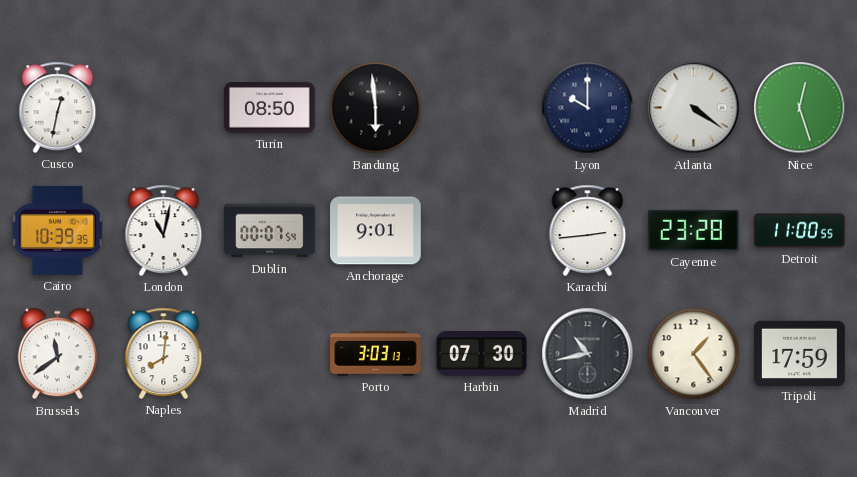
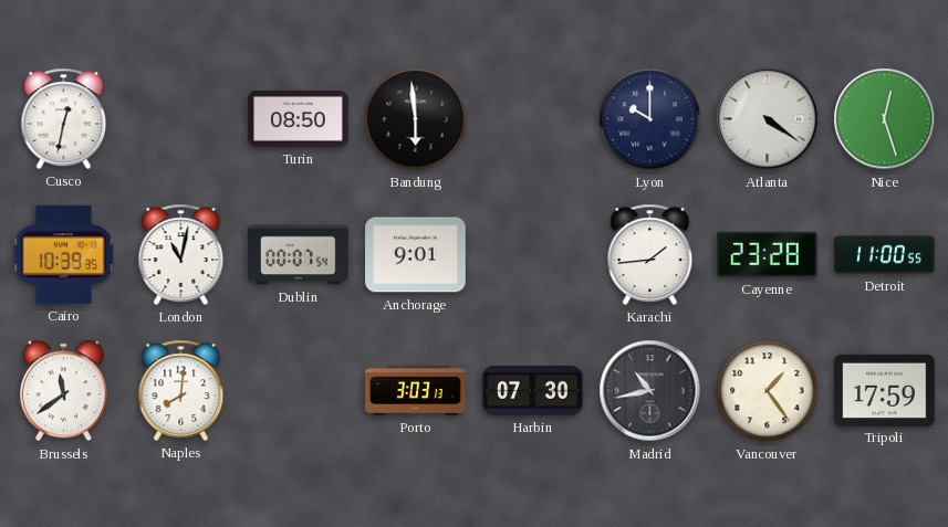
Karachi: 2:44 -> 1:44 (650, 254)
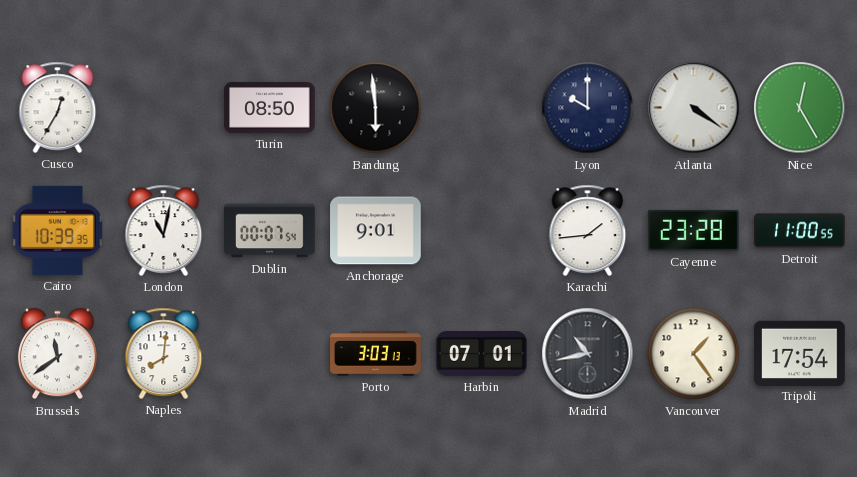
Cusco: 12:32 -> 12:35 (58, 107)
Nice: 12:27 -> 12:25 (800, 108)
Harbin: 07:30 -> 07:01 (482, 354)
Tripoli: 17:59 -> 17:54 (800, 353)
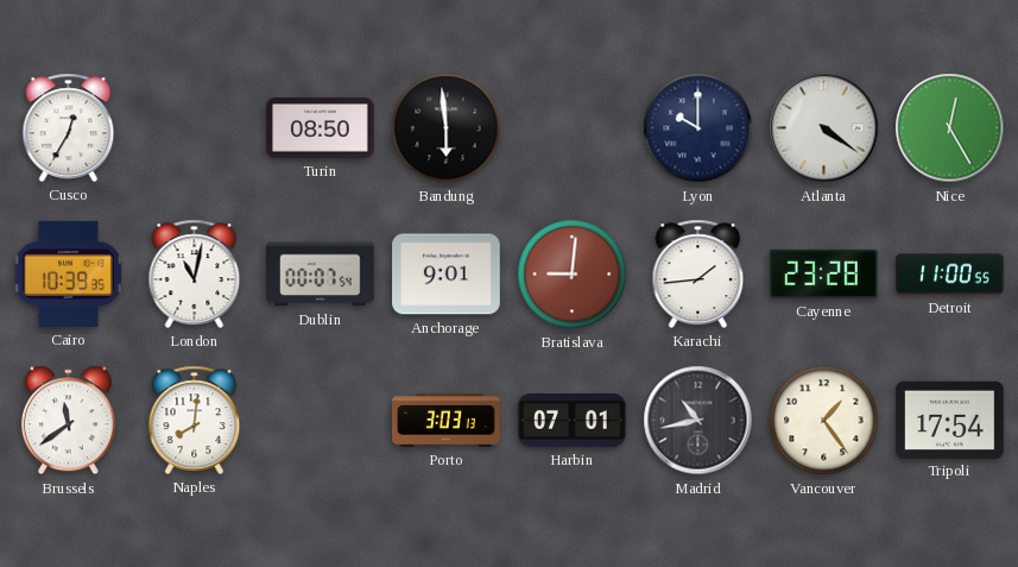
Bratislava: none -> 9:01 (573, 275)
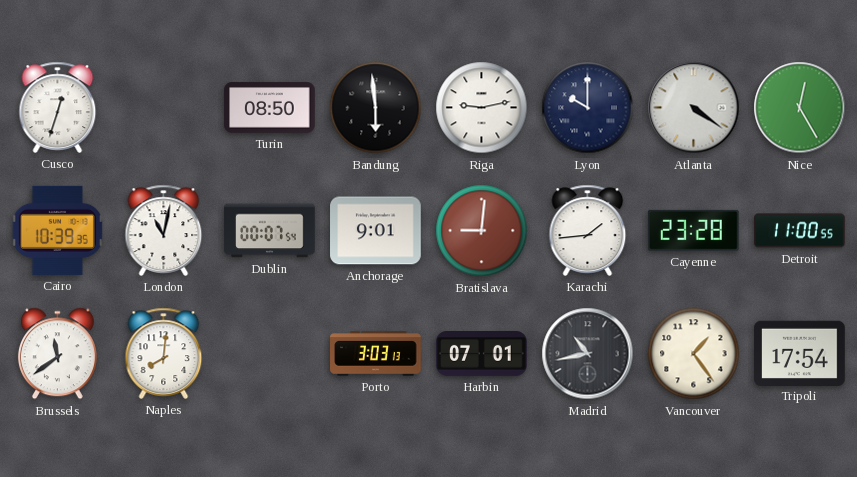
Cusco: 12:35 -> 12:33 (58, 107)
Riga: none -> 9:13 (482, 108)
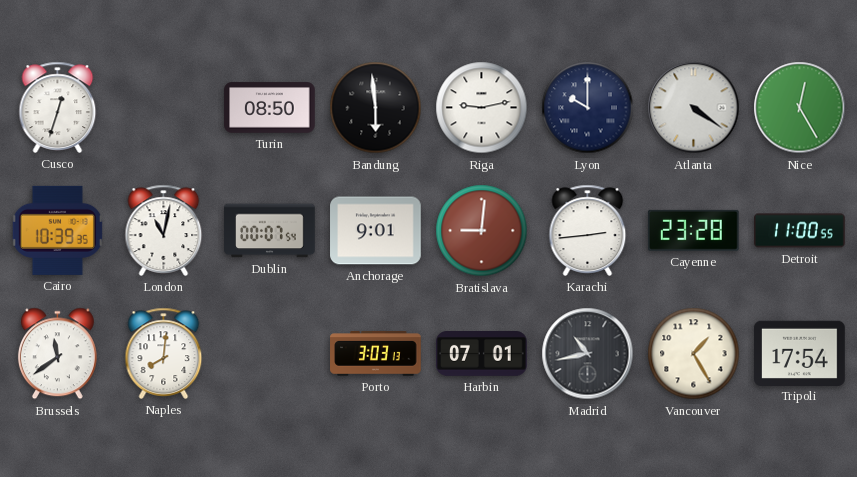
Karachi: 1:44 -> 2:44 (588, 230)
Vancouver: 1:24 -> 1:25 (694, 354)
